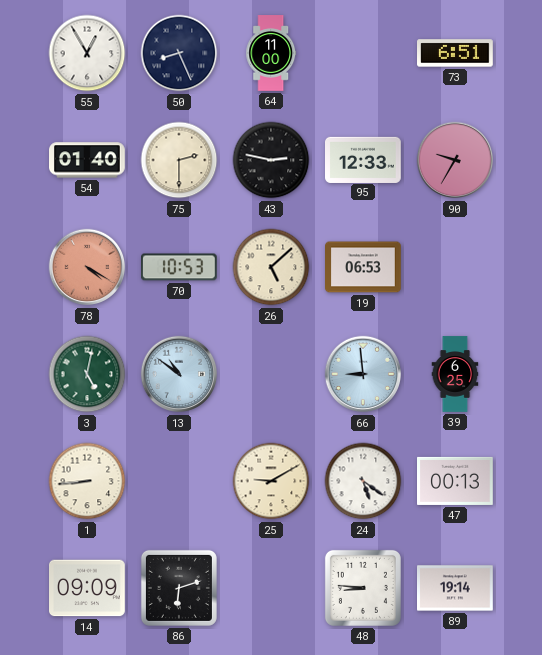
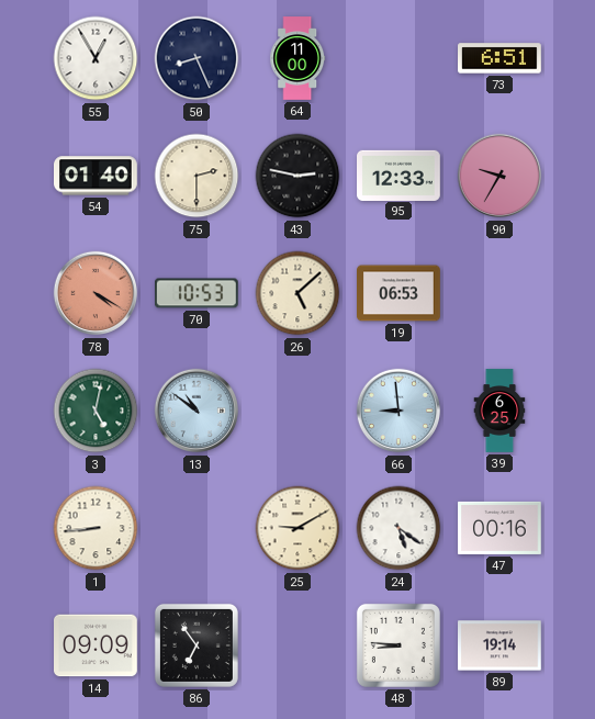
47: 00:13 -> 00:16 (501, 528)
86: 6:12 -> 6:54 (197, 645)
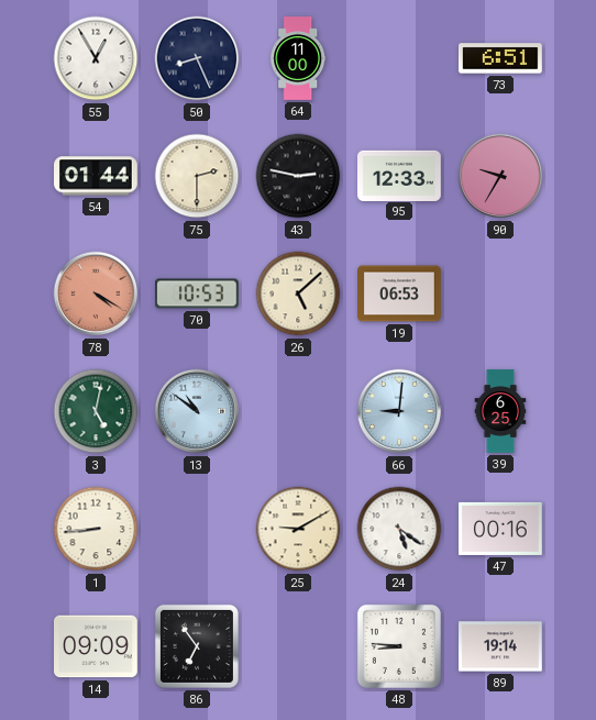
54: 01:40 -> 01:44 (97, 176)
66: 8:59 -> 9:01 (399, 411)
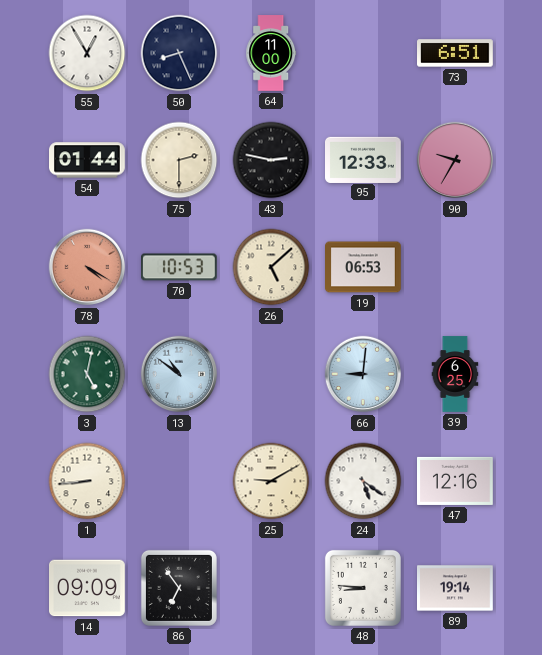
47: 00:16 -> 12:16 (456, 481)
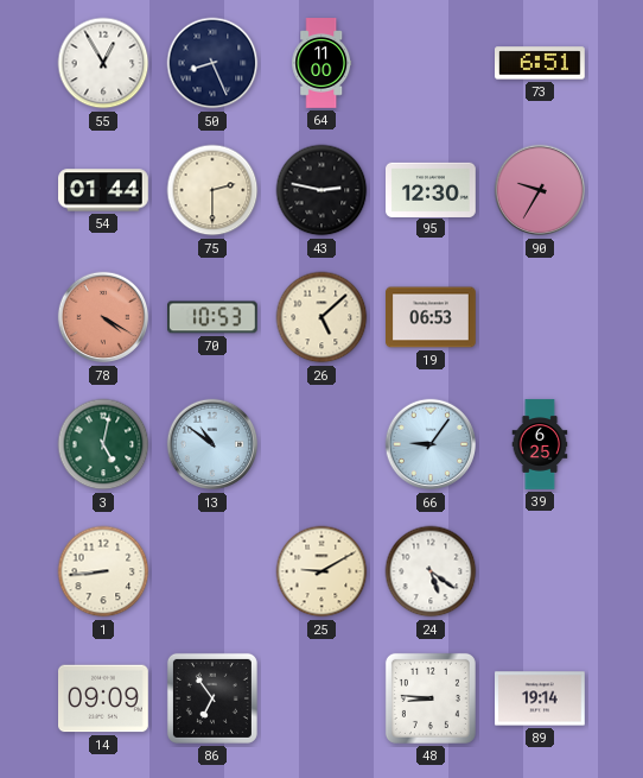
95: 12:33 -> 12:30 (432, 189)
66: 9:01 -> 9:06 (431, 444)
47: 12:16 -> none (456, 481)
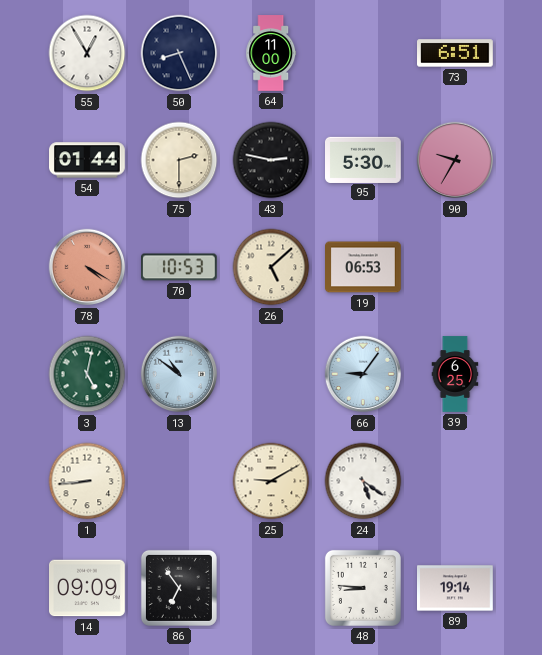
95: 12:30 -> 5:30 (364, 159)
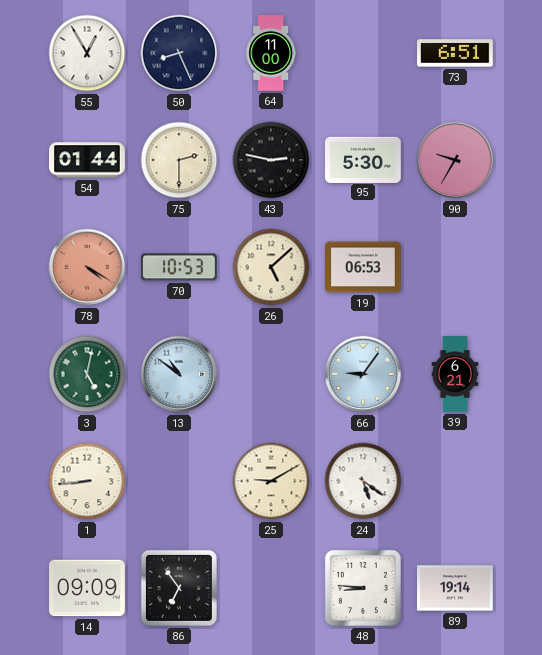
39: 6:25 -> 6:21 (455, 374)
